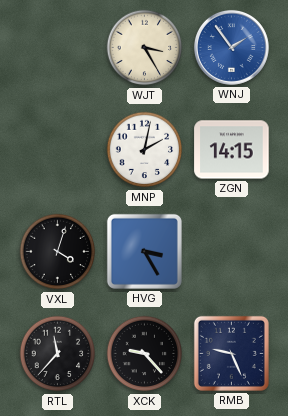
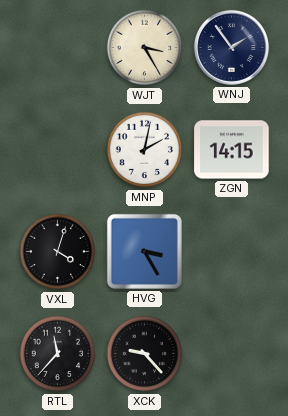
WNJ dial: blue -> navy (231, 47)
RMB: 9:26 -> none (231, 353)
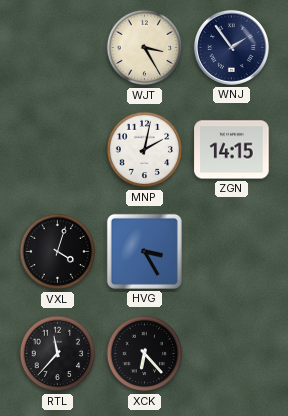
XCK: 9:23 -> 6:23 (145, 354)
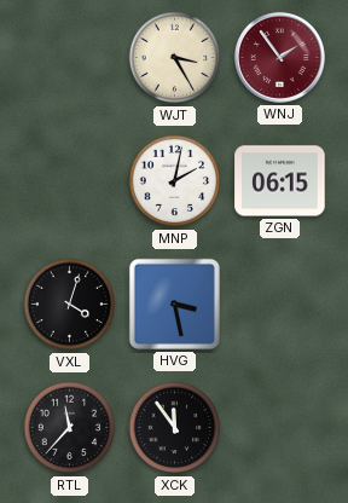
WNJ dial: navy -> burgundy (279, 57)
ZGN: 14:15 -> 06:15 (280, 181)
HVG: 3:25 -> 3:28 (174, 303)
XCK: 6:23 -> 11:54 (175, 428)
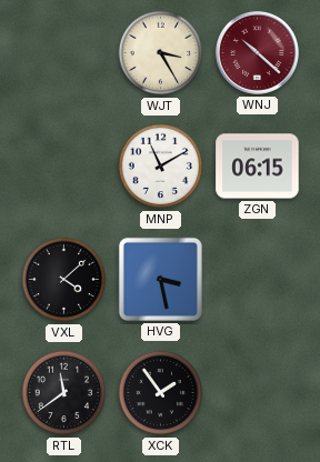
WNJ: 1:54 -> 10:22 (257, 52)
MNP: 2:02 -> 11:10 (161, 167)
VXL: 4:03 -> 4:08 (64, 280)
RTL: 11:37 -> 11:39 (64, 393)
XCK: 11:54 -> 1:54 (161, 393)
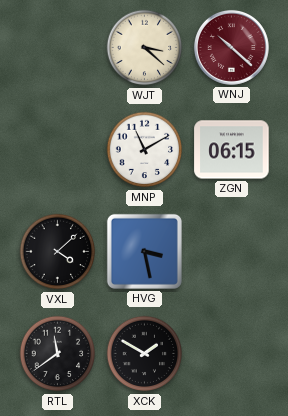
WJT: 3:25 -> 3:22 (145, 48)
XCK: 1:54 -> 1:50 (145, 354)
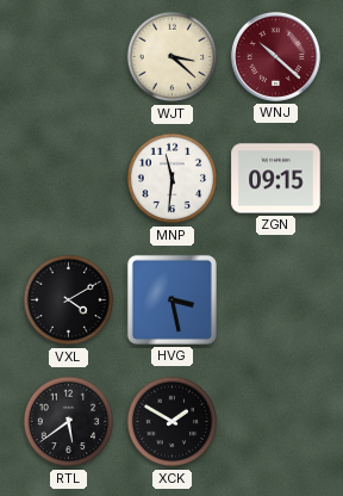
MNP: 11:10 -> 11:31 (173, 179)
ZGN: 06:15 -> 09:15 (276, 179)
VXL: 4:08 -> 4:10 (69, 300)
RTL: 11:39 -> 5:39 (69, 422)
